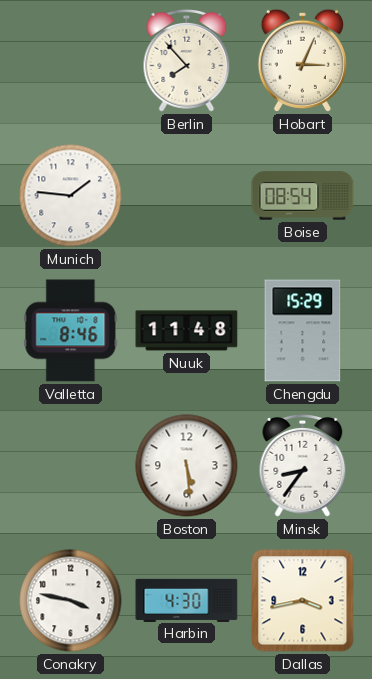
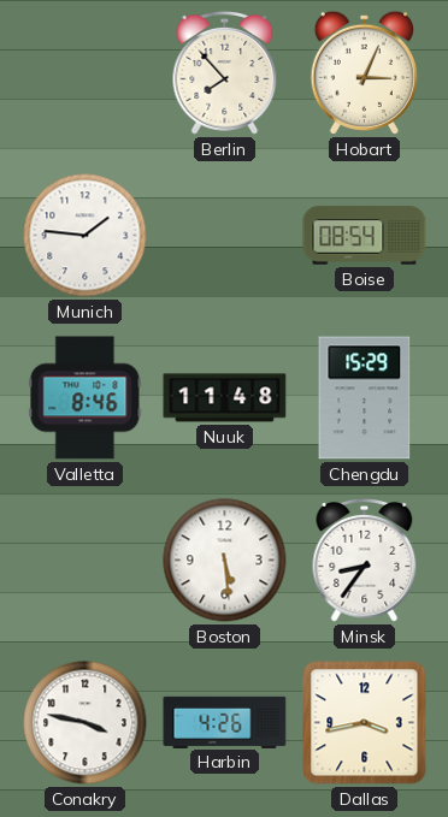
Harbin: 4:30 -> 4:26 (225, 722)
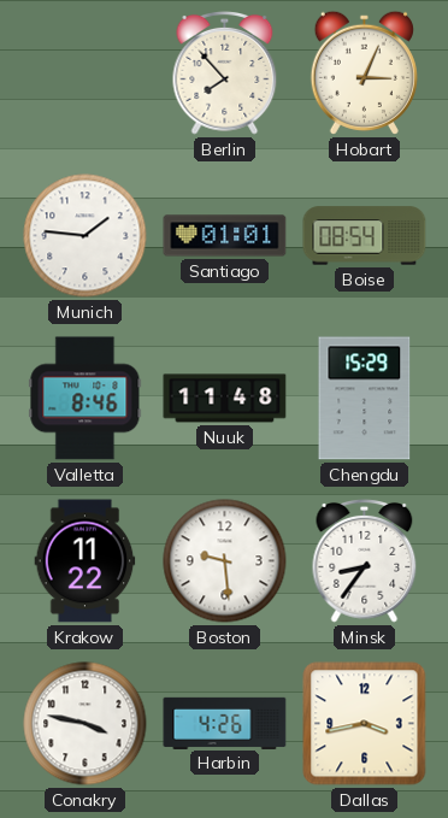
Santiago: none -> 01:01 (225, 236)
Krakow: none -> 11:22 (86, 561)
Boston: 5:29 -> 9:29 (225, 561)
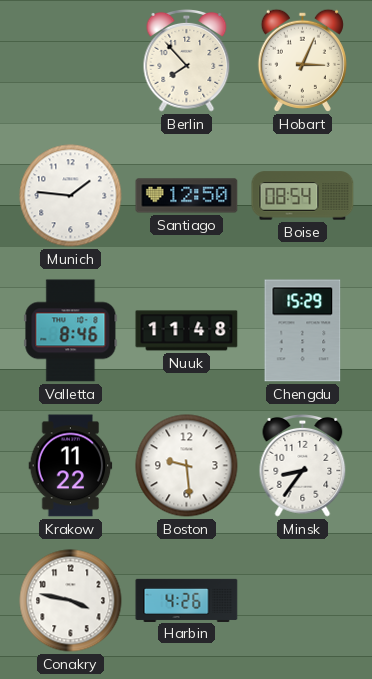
Santiago: 01:01 -> 12:50 (187, 196)
Dallas: 3:43 -> none (365, 724)
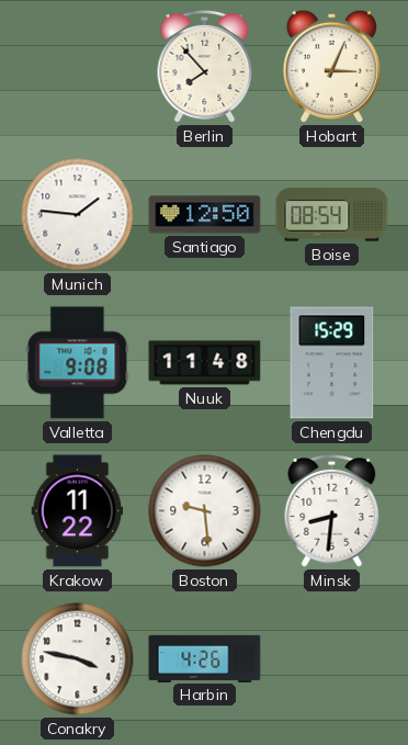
Valletta: 8:46 -> 9:08 (78, 363)
Minsk: 8:36 -> 8:31 (332, 511)
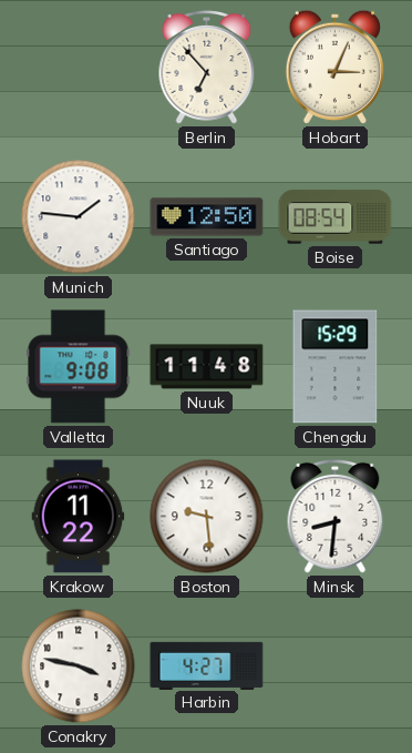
Berlin: 7:53 -> 6:53 (207, 68)
Harbin: 4:26 -> 4:27 (207, 665)
